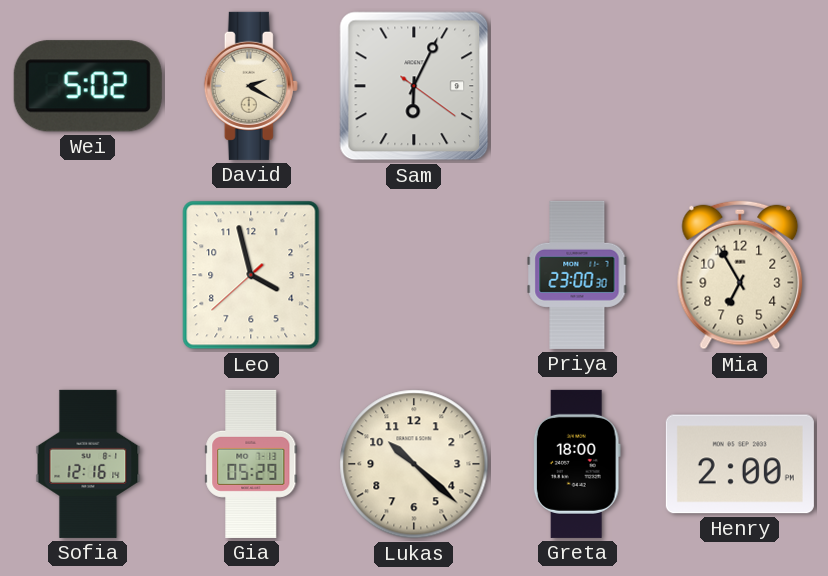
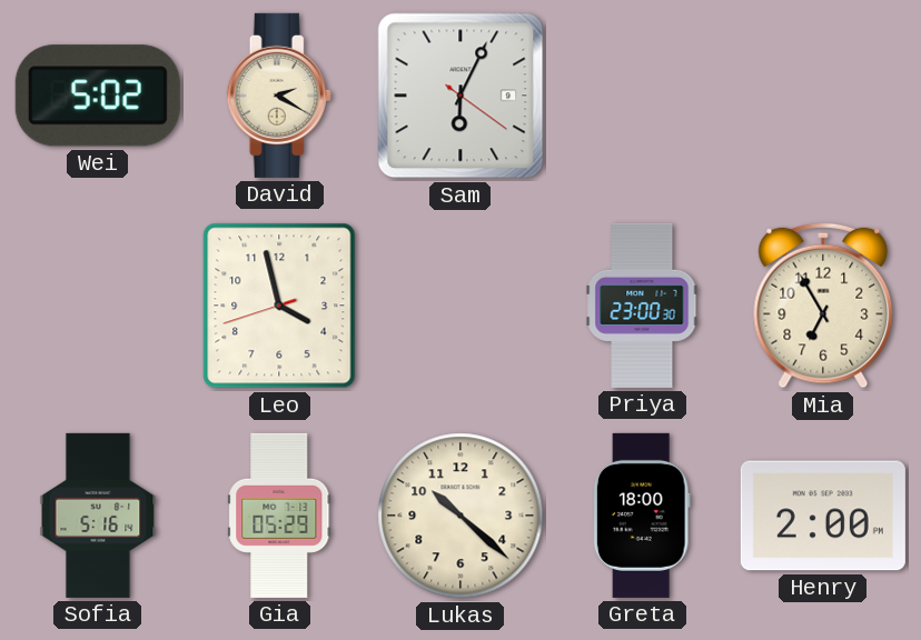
Leo: 3:57:38 -> 3:57:42 (279, 306)
Sofia: 12:16 -> 5:16 (98, 516)
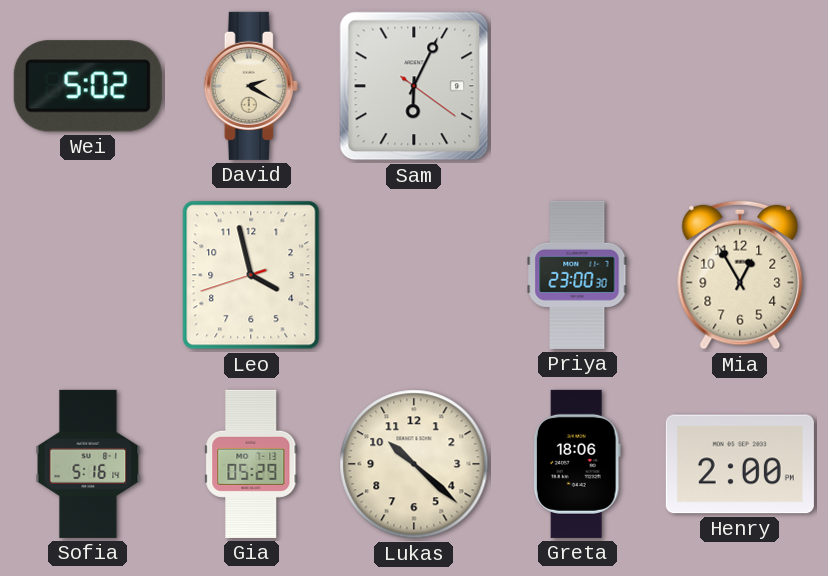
Mia: 6:55 -> 12:55 (740, 275)
Greta: 18:00 -> 18:06 (577, 464)
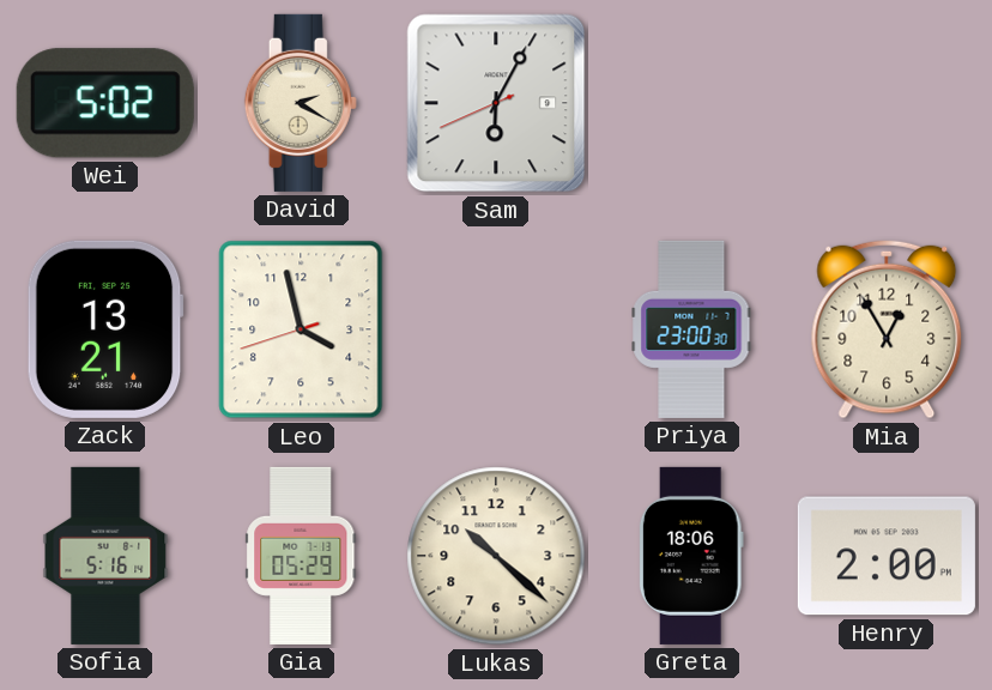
Sam: 6:04:21 -> 6:04:41 (496, 103)
Zack: none -> 13:21 (105, 329)
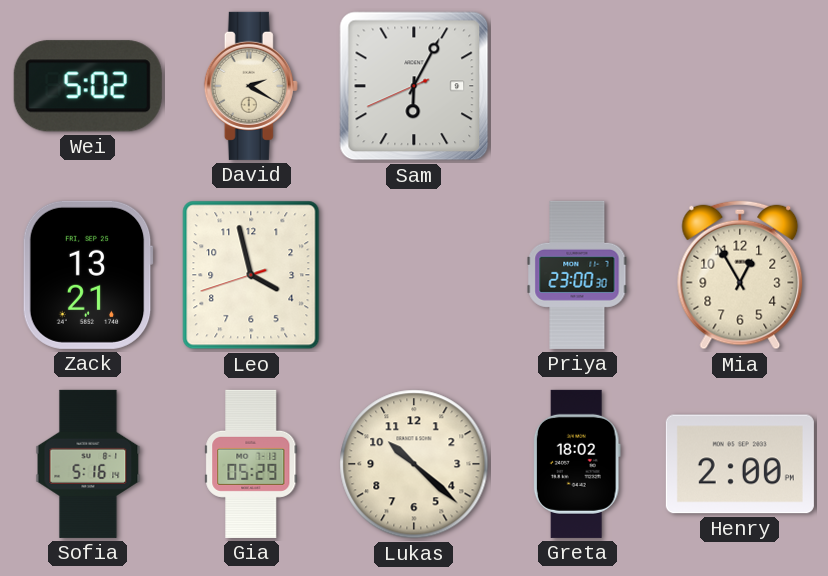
Greta: 18:06 -> 18:02 (577, 464)
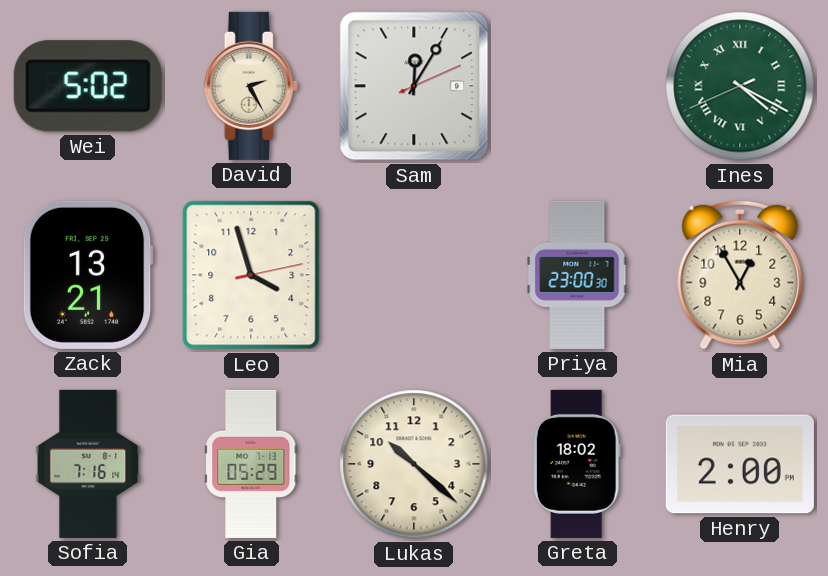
David: 2:20 -> 2:25 (251, 86)
Sam: 6:04 -> 12:05 (414, 86)
Ines: none -> 4:19 (740, 86)
Leo: 3:57:42 -> 3:57:13 (251, 275)
Sofia: 5:16 -> 7:16 (88, 464)
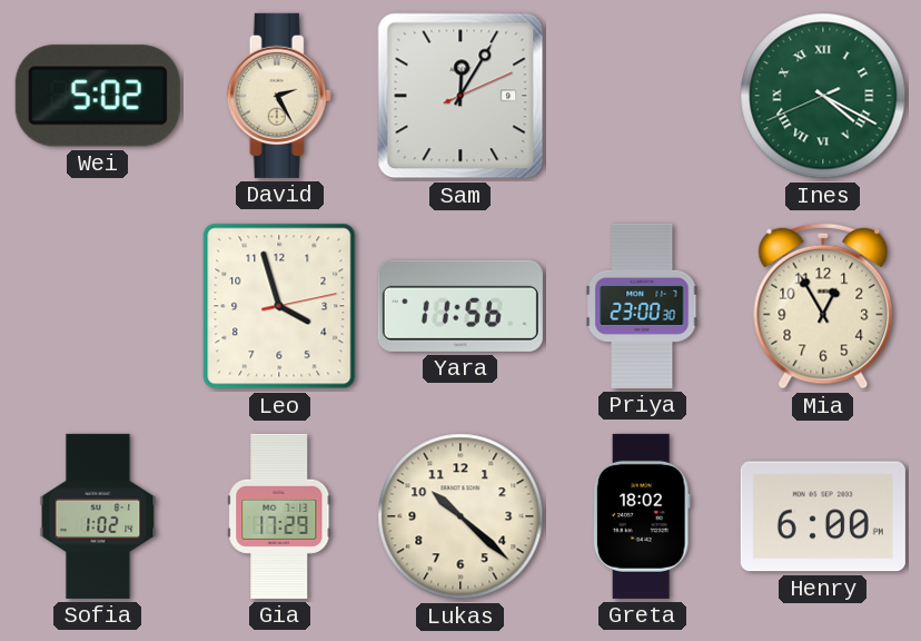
Zack: 13:21 -> none (88, 275)
Yara: none -> 11:56 (460, 306)
Sofia: 7:16 -> 1:02 (98, 516)
Gia: 05:29 -> 17:29 (279, 516)
Henry: 2:00 -> 6:00 (823, 516)
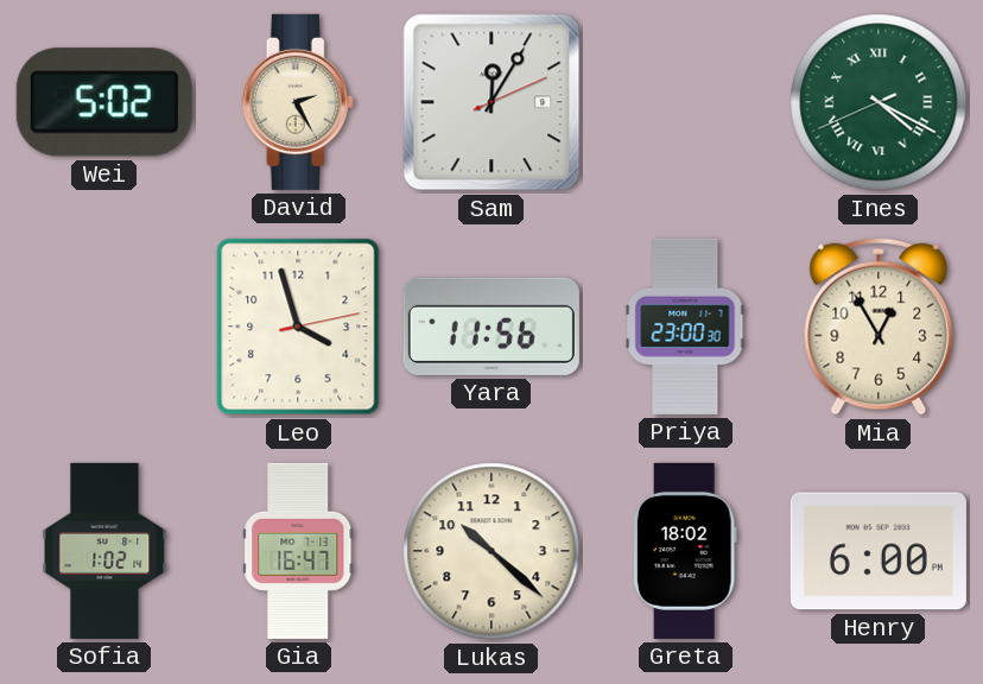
Gia: 17:29 -> 16:47 (298, 551)
